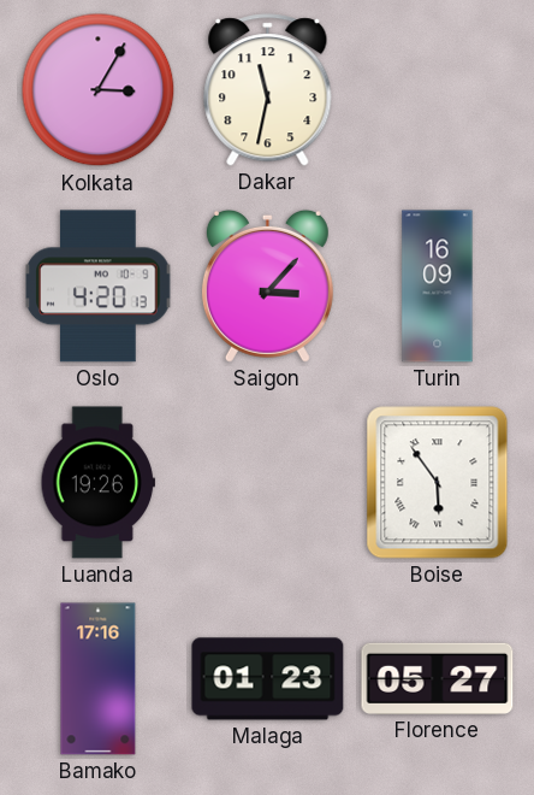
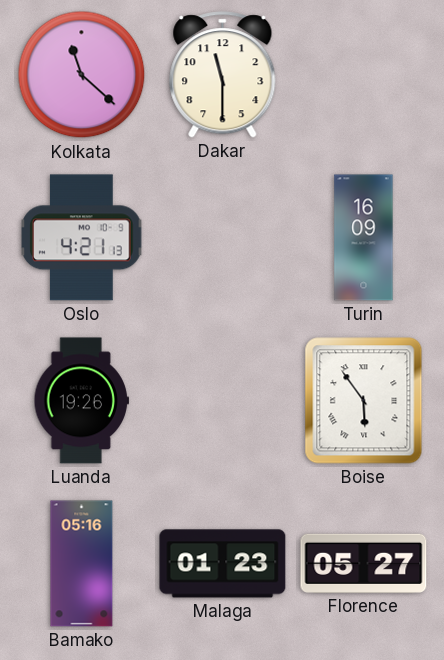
Kolkata: 3:05 -> 11:22 (82, 75)
Dakar: 11:32 -> 11:30 (223, 75)
Oslo: 4:20 -> 4:21 (82, 238)
Saigon: 3:07 -> none (267, 285)
Bamako: 17:16 -> 05:16 (82, 564)
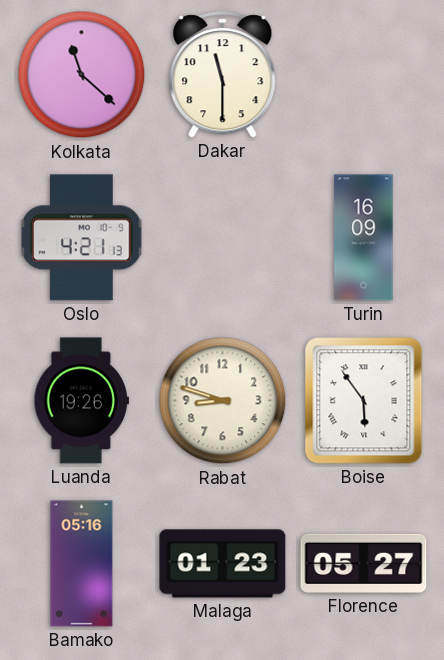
Rabat: none -> 8:48 (223, 401)
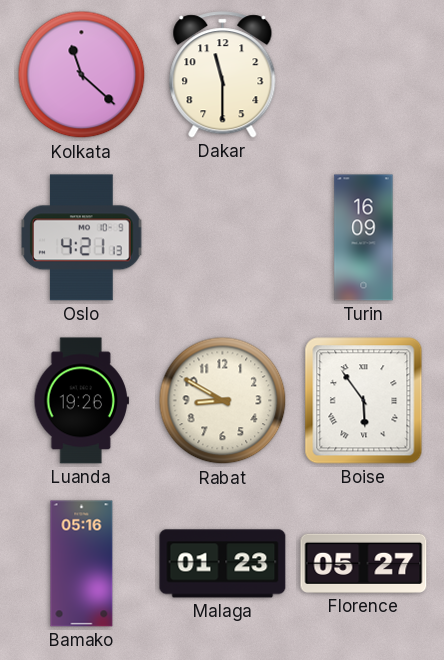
Rabat: 8:48 -> 8:50 (223, 401)
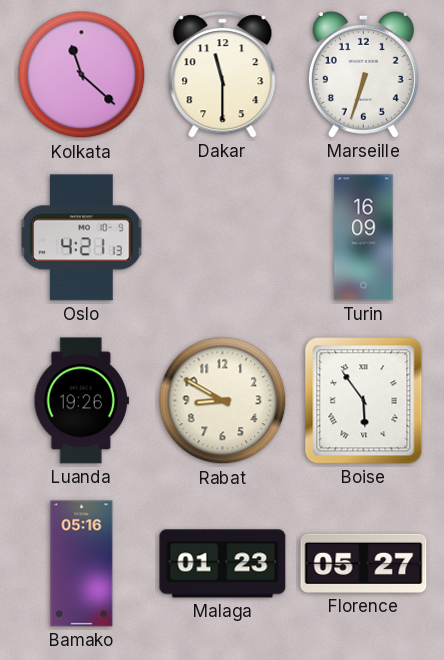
Marseille: none -> 6:33 (363, 74)
